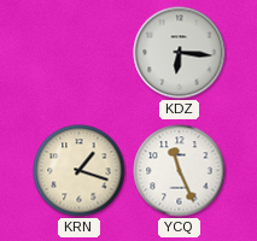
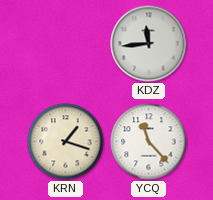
KDZ: 6:16 -> 11:44 (149, 44)
YCQ: 11:26 -> 11:23 (149, 142)
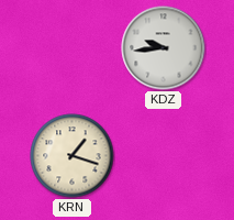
KDZ: 11:44 -> 9:44 (164, 48)
YCQ: 11:23 -> none (149, 142)
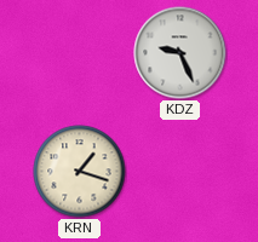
KDZ: 9:44 -> 9:26 (180, 53)
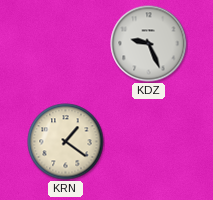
KRN: 1:18 -> 1:21 (66, 142)
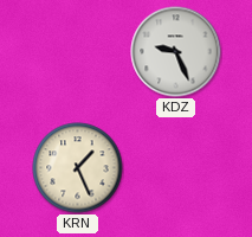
KRN: 1:21 -> 1:26 (78, 168)
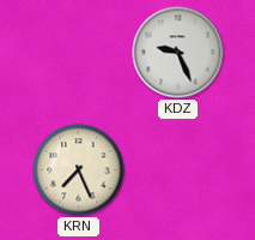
KRN: 1:26 -> 7:26 (79, 170)
